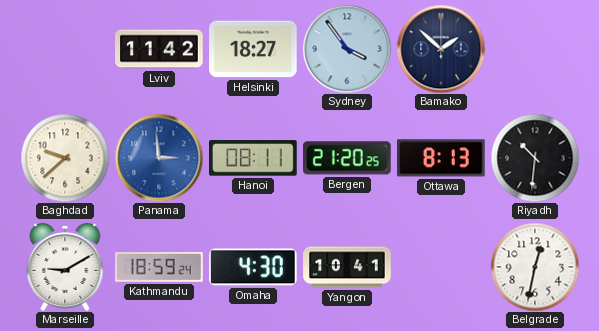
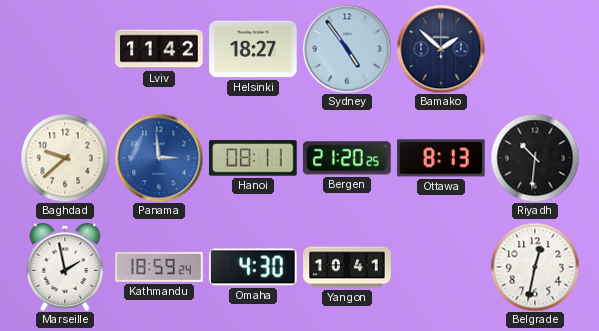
Sydney: 3:54 -> 4:54 (347, 49)
Marseille: 9:10 -> 1:58 (65, 267)
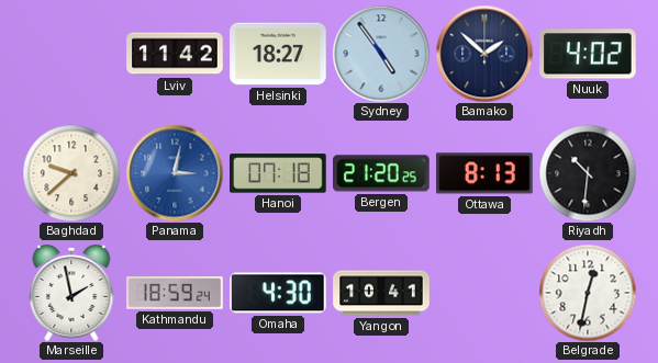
Nuuk: none -> 4:02 (588, 54)
Panama: 2:59 -> 3:02 (175, 173)
Hanoi: 08:11 -> 07:18 (278, 173)
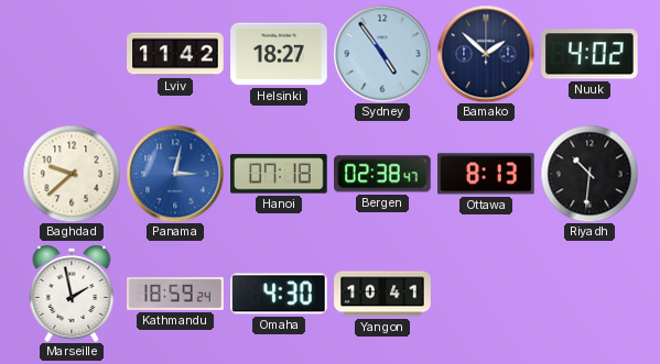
Bergen: 21:20 -> 02:38 (383, 174)
Belgrade: 12:32 -> none (588, 293)
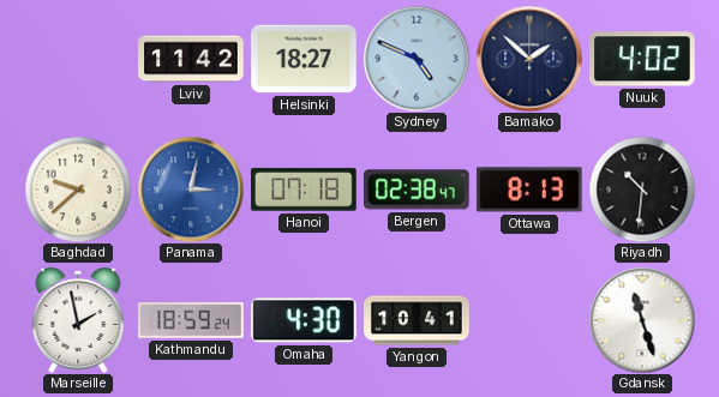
Sydney: 4:54 -> 4:49 (417, 59)
Gdansk: none -> 11:27 (642, 320)
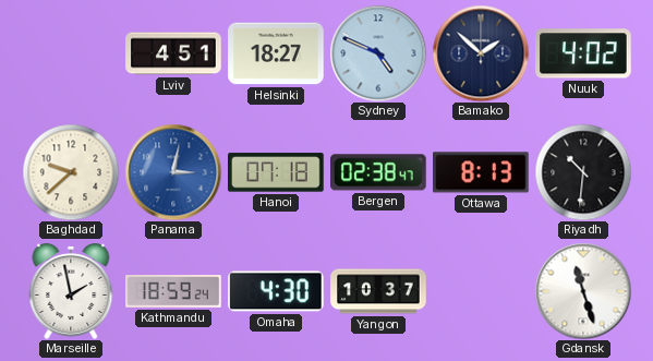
Lviv: 11:42 -> 4:51 (173, 53)
Yangon: 10:41 -> 10:37 (378, 291)
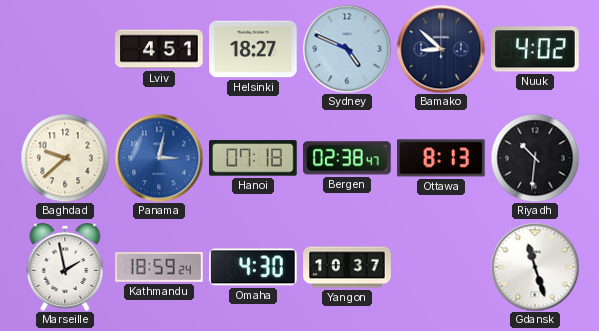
Bamako: 1:52 -> 8:52 (441, 49)
